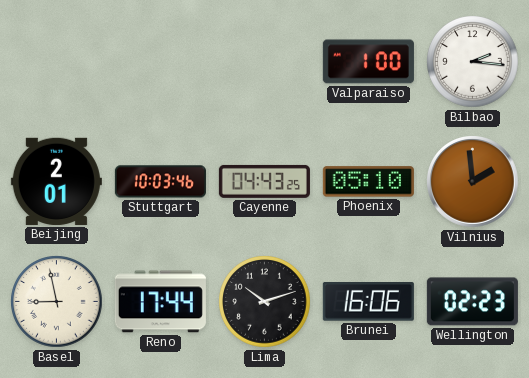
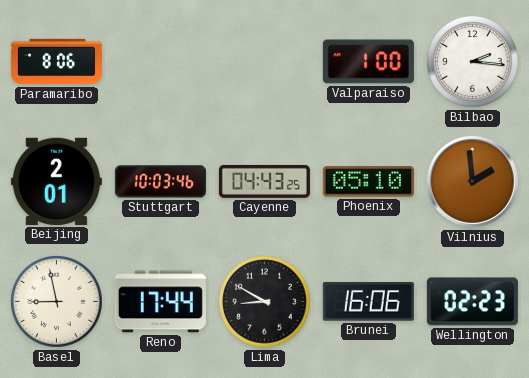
Paramaribo: none -> 8:06 (56, 62)
Lima: 10:12 -> 8:50 (265, 302)
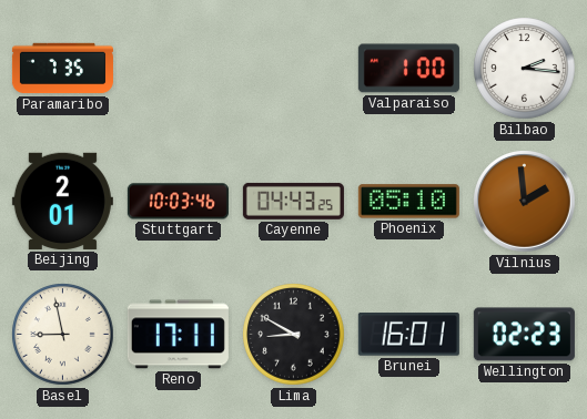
Paramaribo: 8:06 -> 7:35 (62, 69)
Reno: 17:44 -> 17:11 (178, 335)
Brunei: 16:06 -> 16:01 (408, 335)
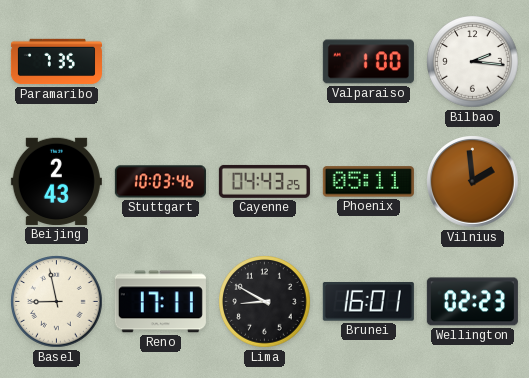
Beijing: 2:01 -> 2:43 (56, 181)
Phoenix: 05:10 -> 05:11 (368, 182)
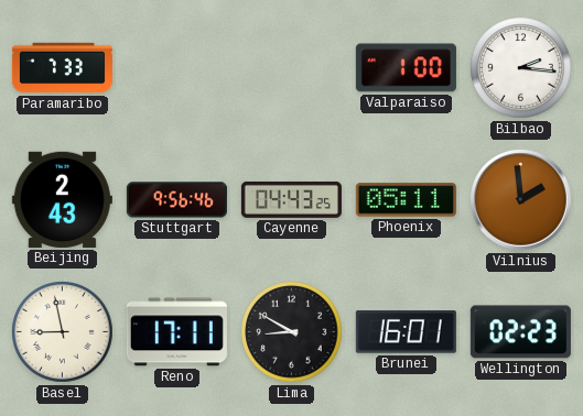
Paramaribo: 7:35 -> 7:33 (62, 68)
Stuttgart: 10:03 -> 9:56 (176, 200)
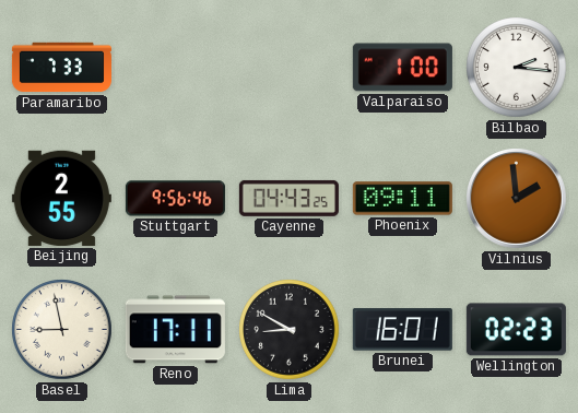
Beijing: 2:43 -> 2:55 (61, 198)
Phoenix: 05:11 -> 09:11 (402, 199)
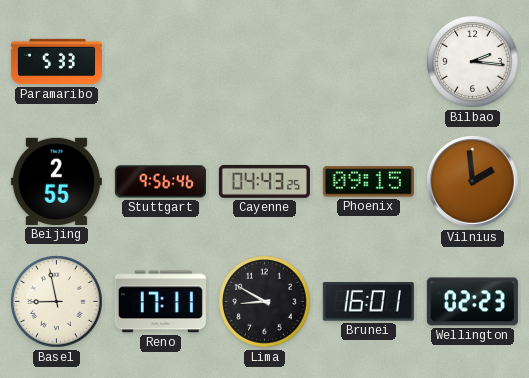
Paramaribo: 7:33 -> 5:33 (56, 62)
Valparaiso: 1:00 -> none (402, 68)
Phoenix: 09:11 -> 09:15 (368, 182)
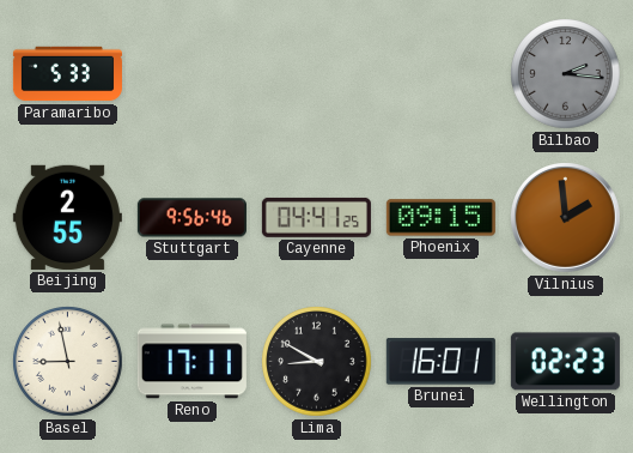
Bilbao dial: white -> grey (566, 74)
Cayenne: 04:43 -> 04:41 (316, 217)
